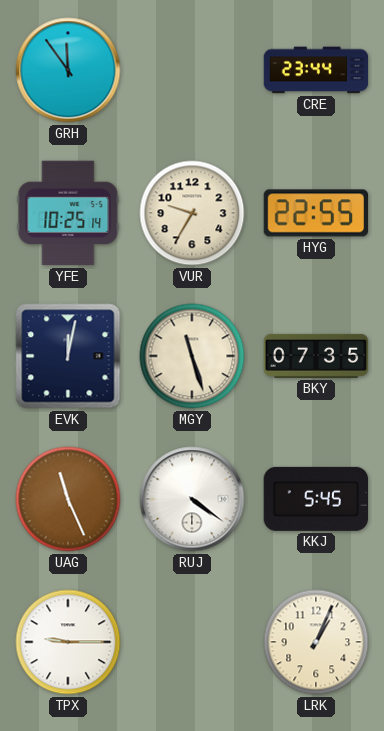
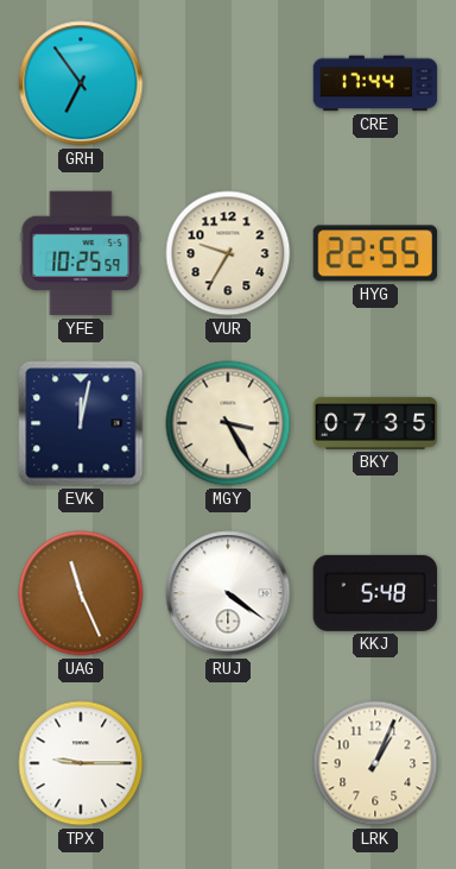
GRH: 11:54 -> 6:54 (81, 83)
CRE: 23:44 -> 17:44 (375, 83)
YFE: 10:25:14 -> 10:25:59 (81, 253)
MGY: 11:27 -> 3:25 (228, 423)
KKJ: 5:45 -> 5:48 (375, 593)
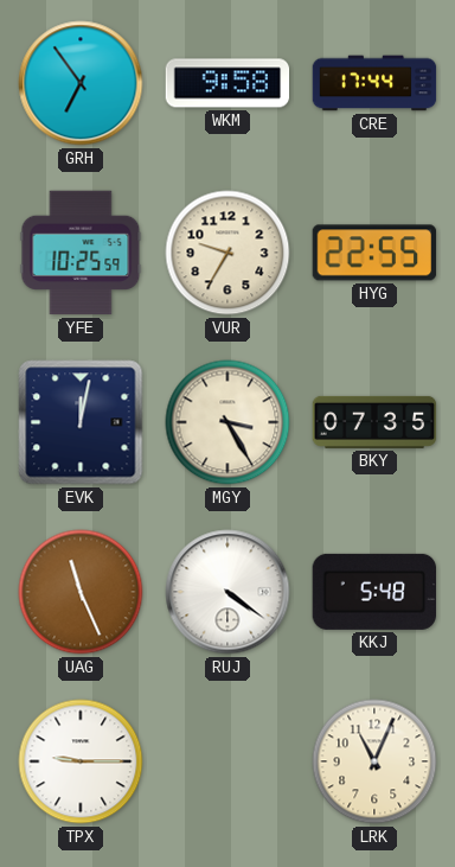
WKM: none -> 9:58 (227, 83)
LRK: 1:04 -> 11:04 (374, 761)
